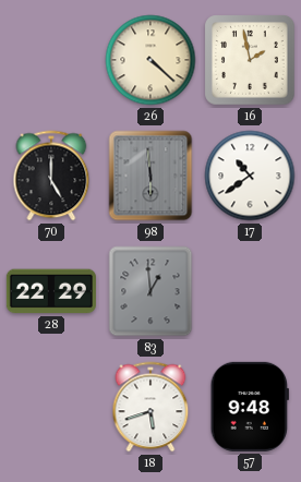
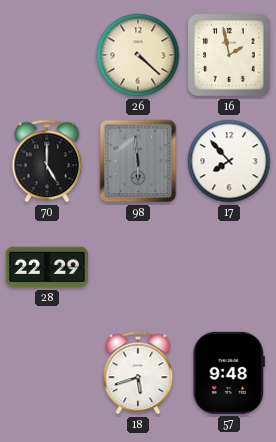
17: 10:39 -> 7:53 (229, 161)
83: 12:59 -> none (150, 291)
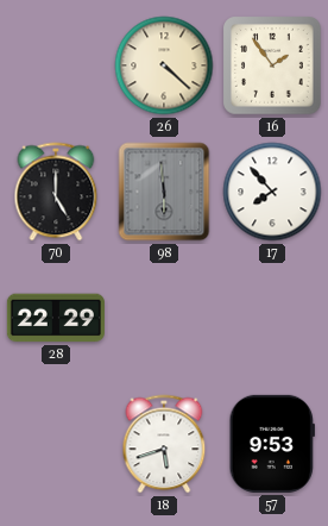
16: 1:58 -> 1:54 (273, 67)
57: 9:48 -> 9:53 (272, 444)
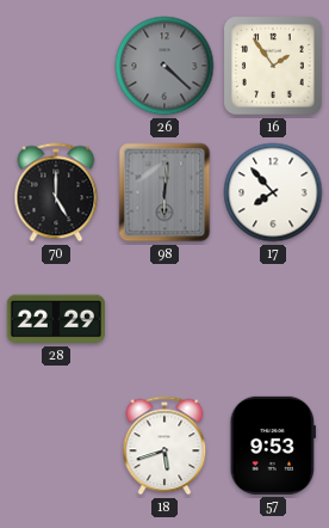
26 dial: cream -> grey (164, 66)
98: 5:59 -> 6:01 (164, 192)
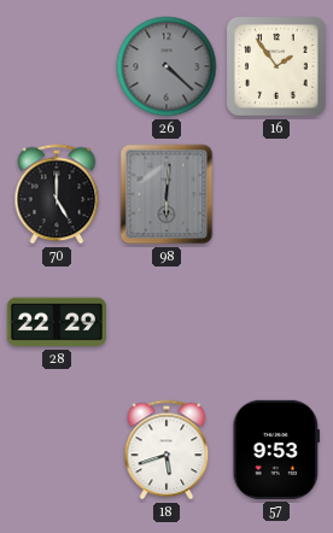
17: 7:53 -> none (273, 192)
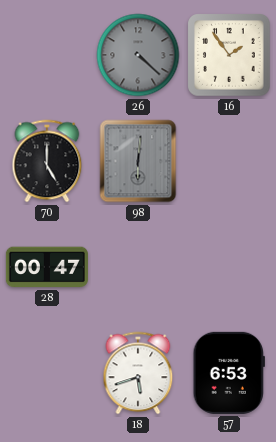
28: 22:29 -> 00:47 (47, 267)
57: 9:53 -> 6:53 (229, 373)
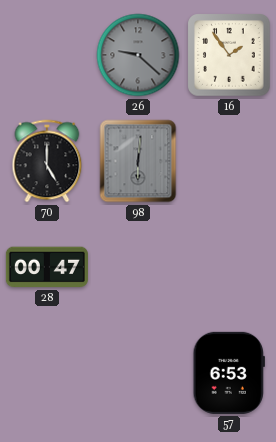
26: 4:22 -> 9:22 (138, 55)
18: 5:42 -> none (138, 373)
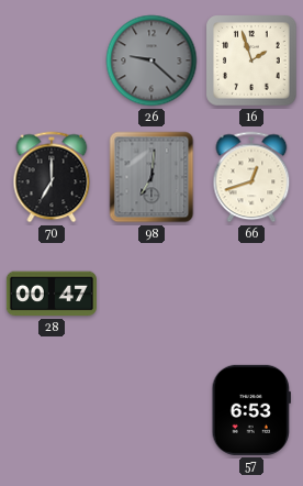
16: 1:54 -> 1:57 (252, 62)
70: 5:00 -> 7:00 (52, 177)
98: 6:01 -> 7:01 (151, 177)
66: none -> 12:42 (251, 177)
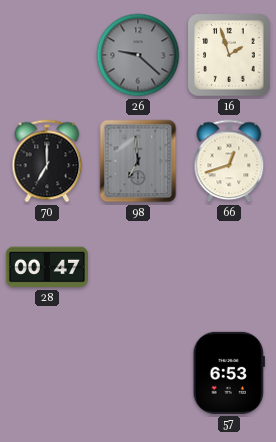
98: 7:01 -> 6:59 (138, 161)
